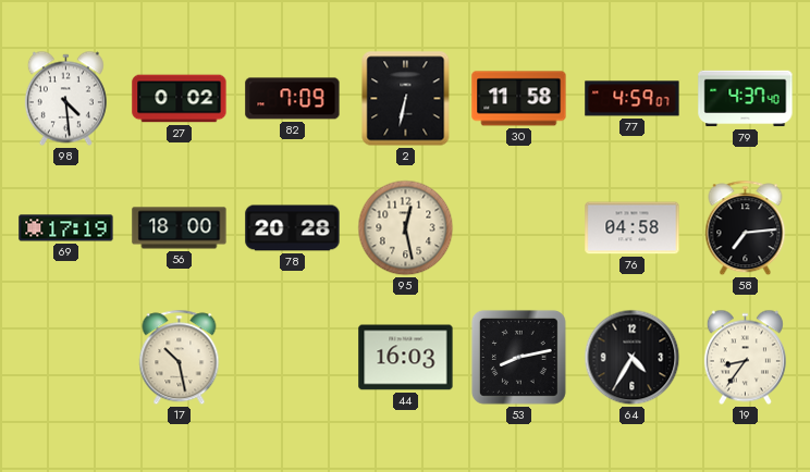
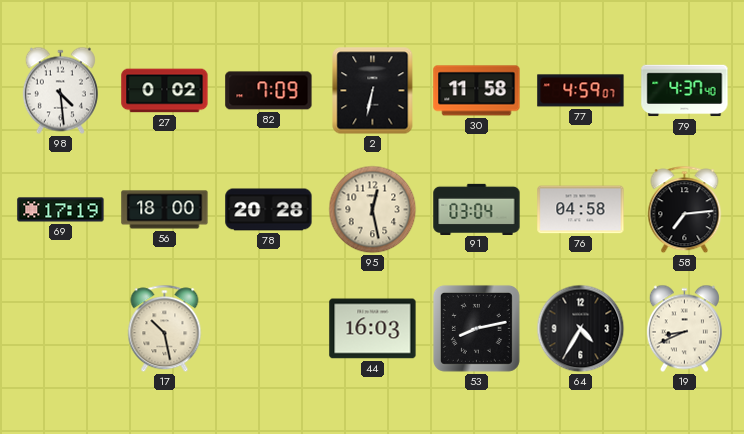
91: none -> 03:04 (477, 209)
19: 8:36 -> 8:41 (684, 329)
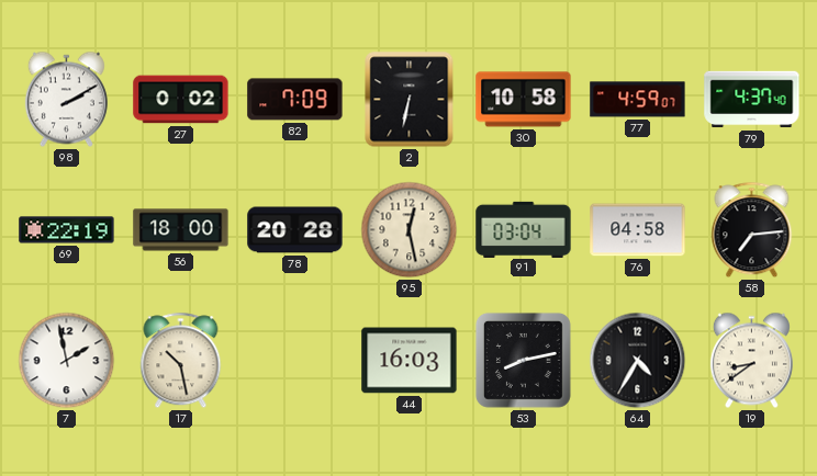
98: 4:29 -> 2:10 (66, 100)
30: 11:58 -> 10:58 (524, 100)
69: 17:19 -> 22:19 (67, 230)
7: none -> 1:58 (67, 361)
19: 8:41 -> 8:39 (751, 361)
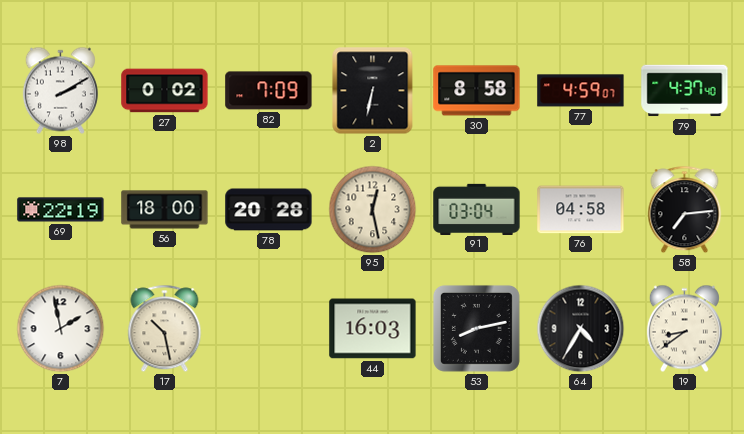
30: 10:58 -> 8:58 (477, 91)
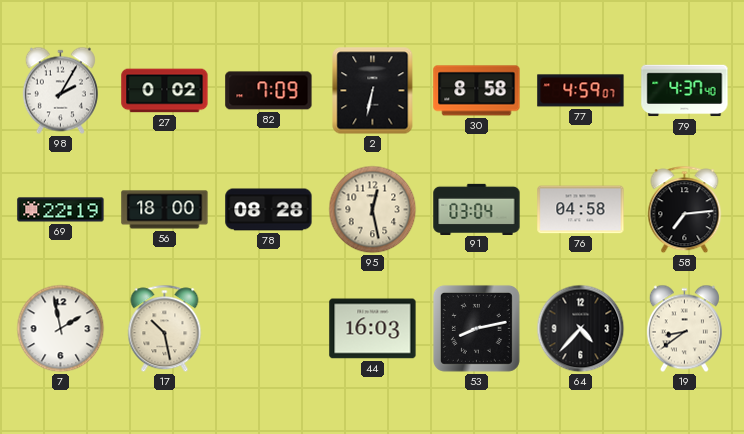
98: 2:10 -> 2:05 (60, 91)
78: 20:28 -> 08:28 (269, 210)
64: 4:35 -> 4:37 (581, 329)
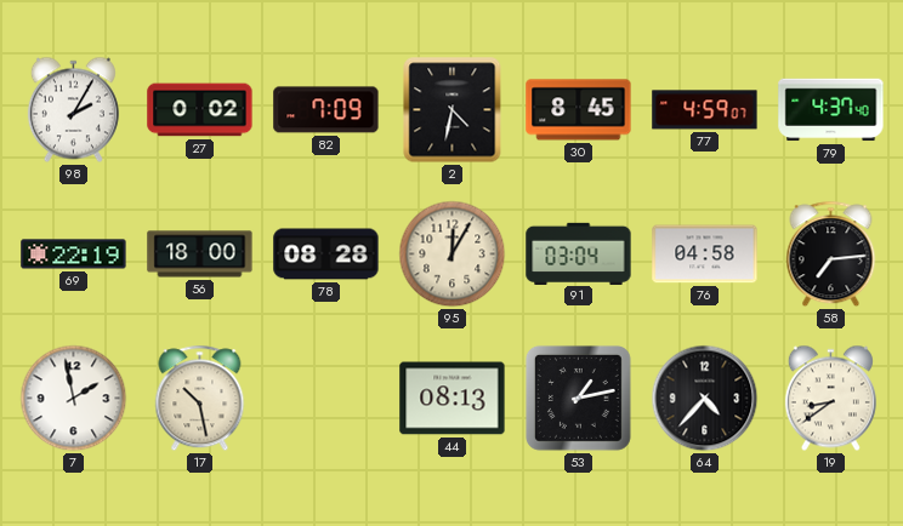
2: 6:32 -> 4:32 (453, 110)
30: 8:58 -> 8:45 (579, 110)
95: 12:28 -> 12:05 (453, 255)
44: 16:03 -> 08:13 (453, 399)
53: 8:13 -> 1:13 (578, 398)
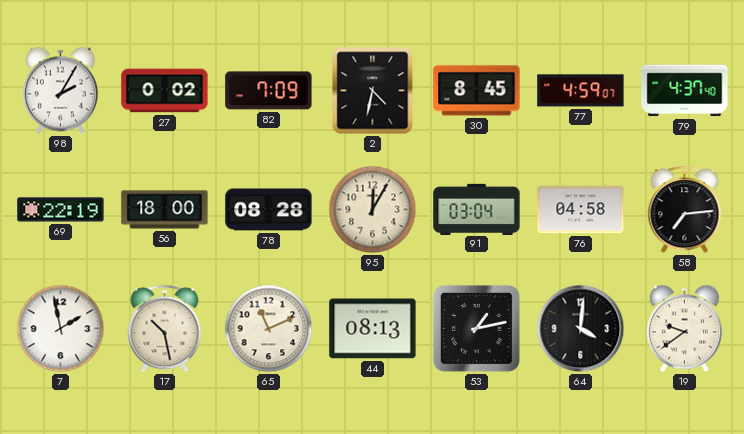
65: none -> 11:11 (269, 329)
64: 4:37 -> 4:01 (581, 329)
19: 8:39 -> 9:39 (684, 329)
